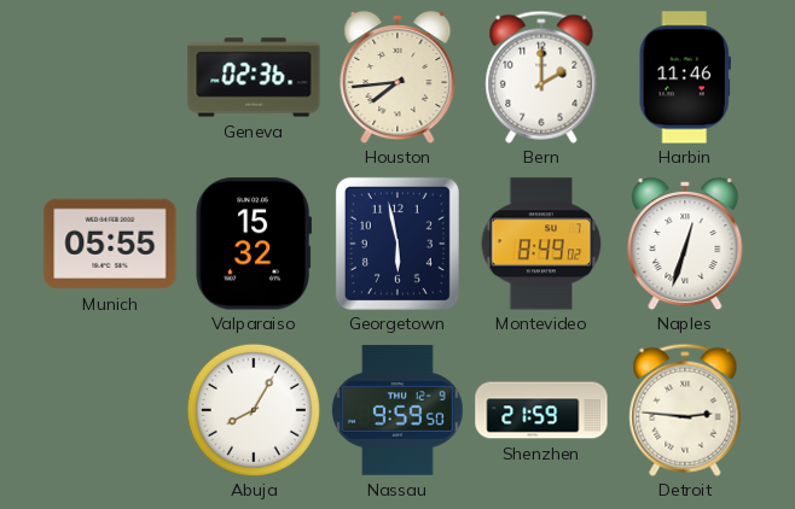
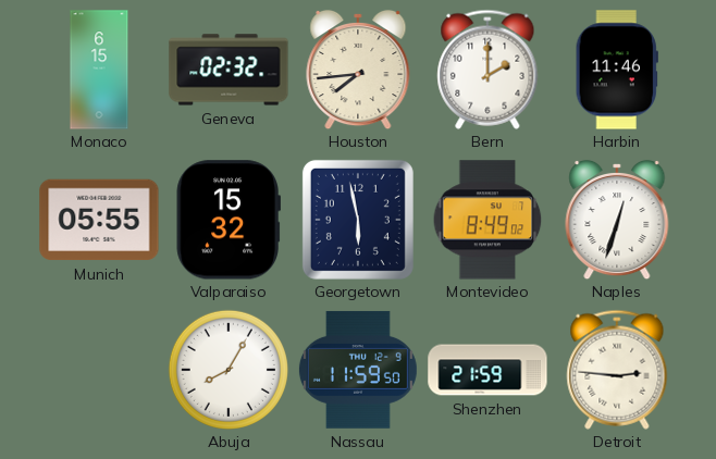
Monaco: none -> 6:15 (99, 70)
Geneva: 02:36 -> 02:32 (229, 70)
Nassau: 9:59 -> 11:59 (358, 370)
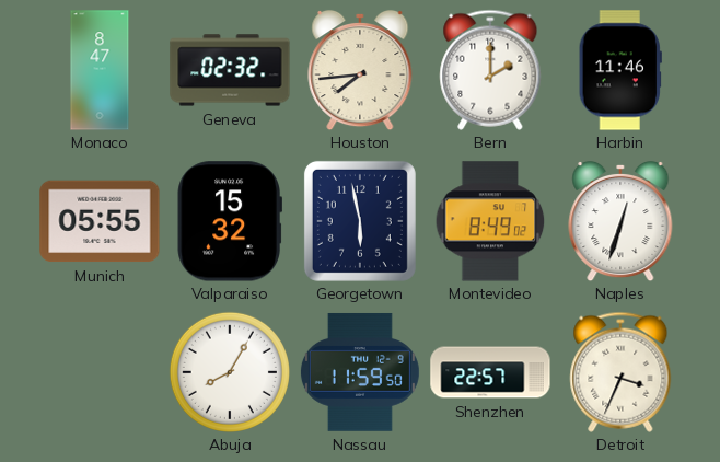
Monaco: 6:15 -> 8:47 (100, 70)
Shenzhen: 21:59 -> 22:57 (490, 372)
Detroit: 2:46 -> 3:34 (620, 372)
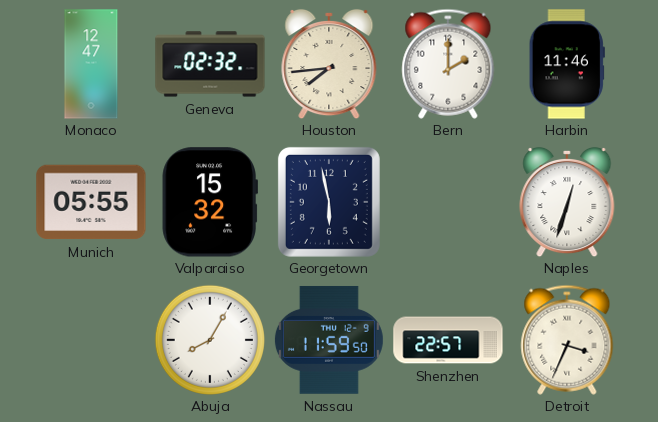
Monaco: 8:47 -> 12:47 (91, 64)
Montevideo: 8:49 -> none (490, 221)
